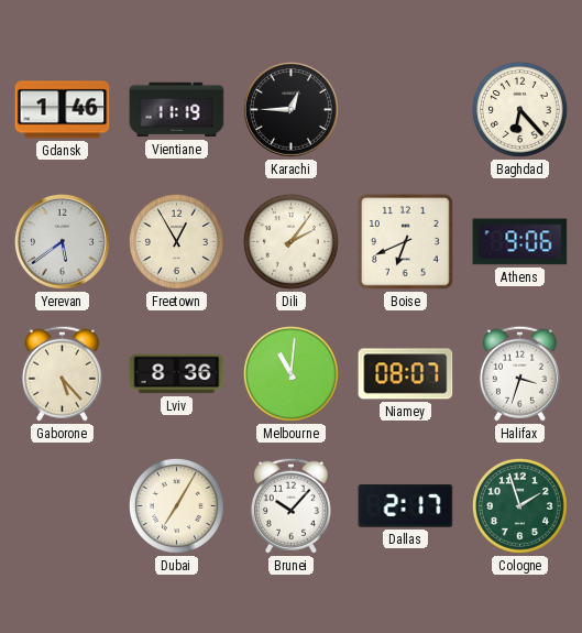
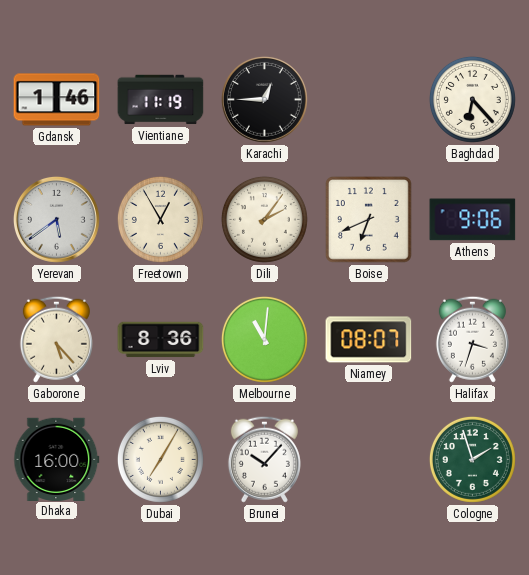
Dhaka: none -> 16:00 (57, 459)
Dallas: 2:17 -> none (406, 506)
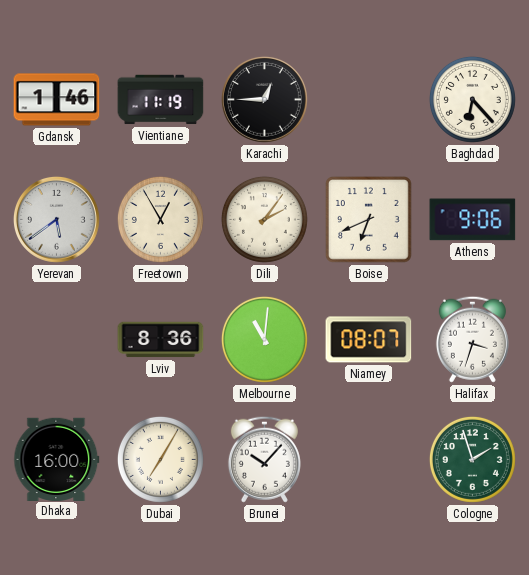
Gaborone: 5:23 -> none (56, 339)
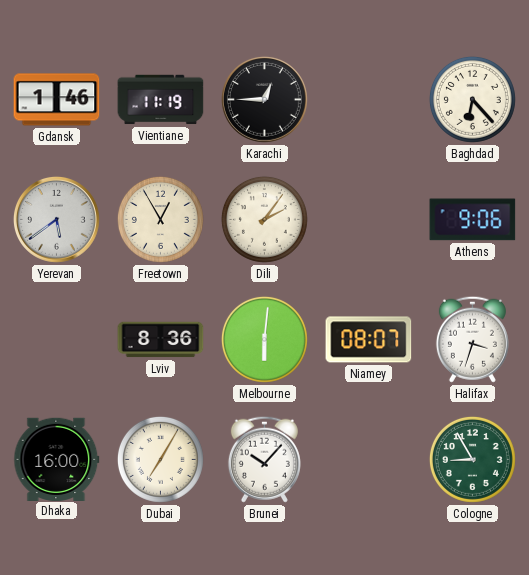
Boise: 6:41 -> none (369, 220)
Melbourne: 11:01 -> 6:01 (264, 339)
Cologne: 1:57 -> 8:55 (472, 459)
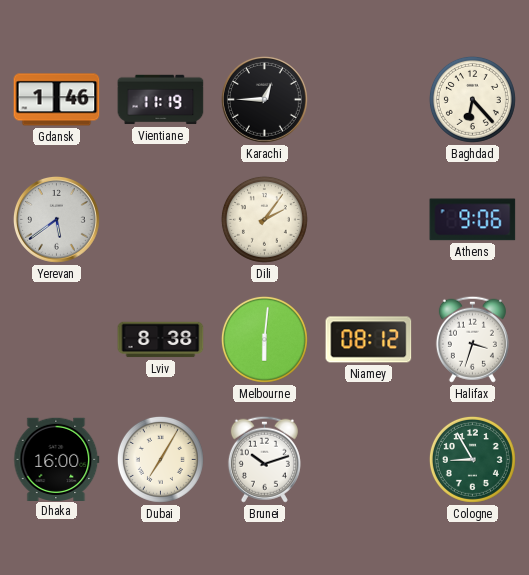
Freetown: 12:55 -> none (160, 219)
Lviv: 8:36 -> 8:38 (161, 340)
Niamey: 08:07 -> 08:12 (369, 340)
Brunei: 10:07 -> 10:12 (264, 459)
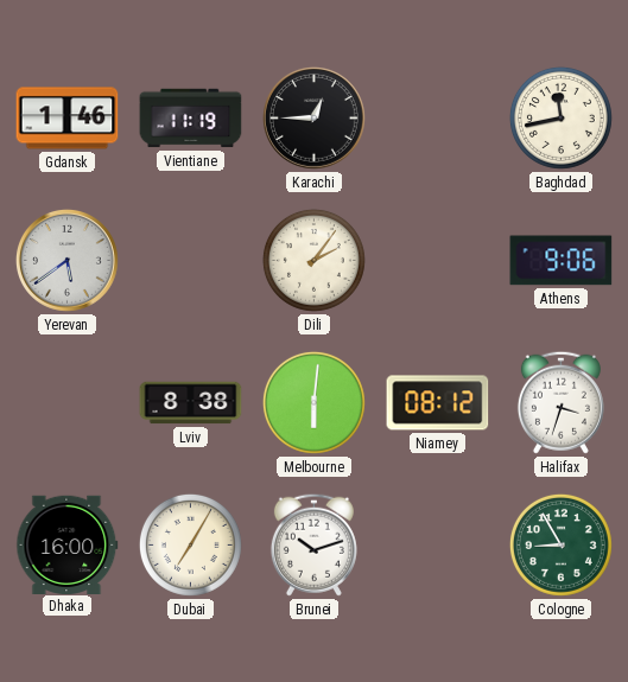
Baghdad: 6:23 -> 11:43 (560, 117)
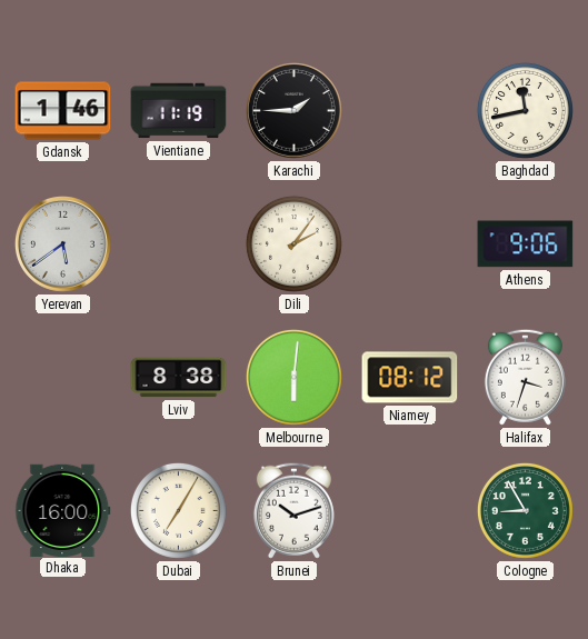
Karachi: 12:45 -> 1:45 (295, 111)
